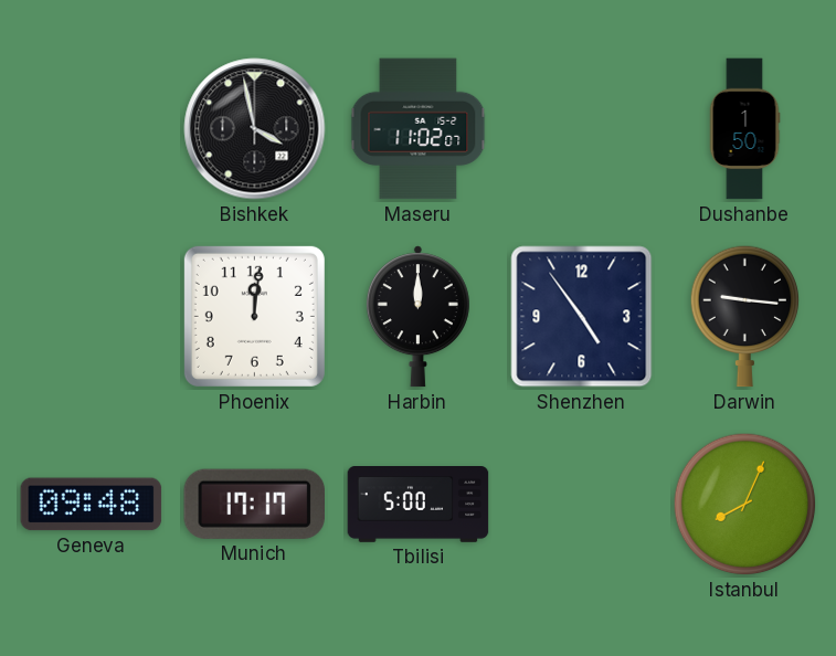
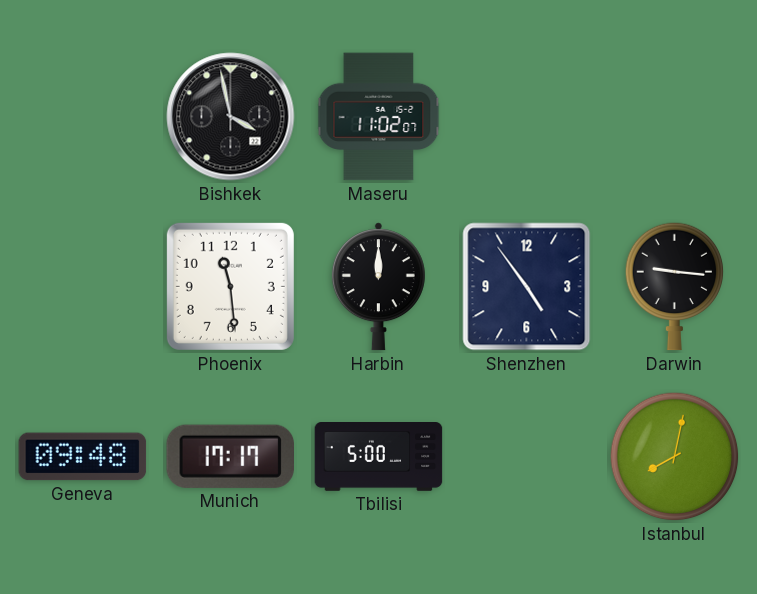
Dushanbe: 1:50 -> none (744, 129)
Phoenix: 12:01 -> 11:29 (230, 286)
Istanbul: 8:04 -> 8:02 (675, 457)
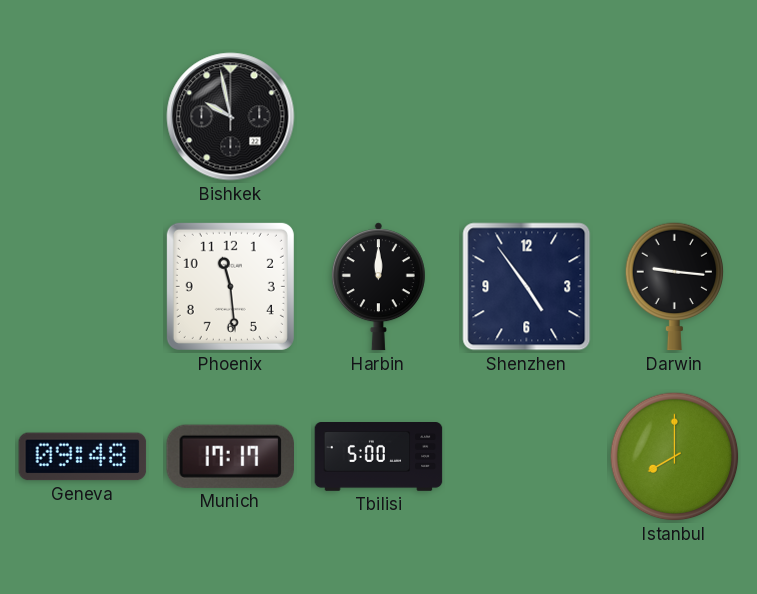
Bishkek: 3:58 -> 9:58 (231, 117)
Maseru: 11:02 -> none (379, 117)
Istanbul: 8:02 -> 8:00 (675, 457)
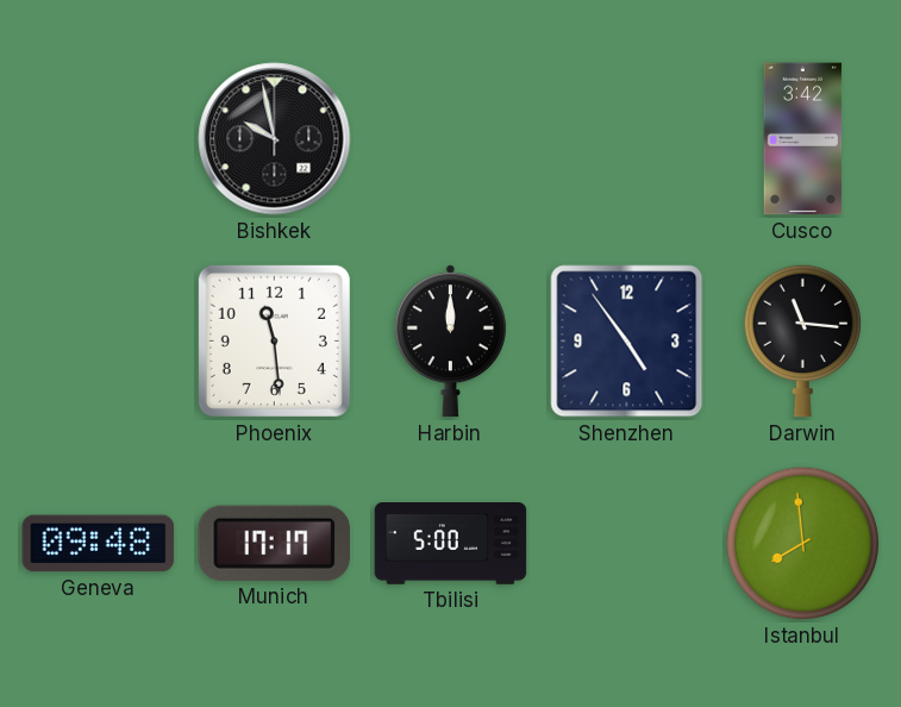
Cusco: none -> 3:42 (803, 139)
Darwin: 9:16 -> 11:16 (803, 340)
Istanbul: 8:00 -> 7:59 (803, 544)
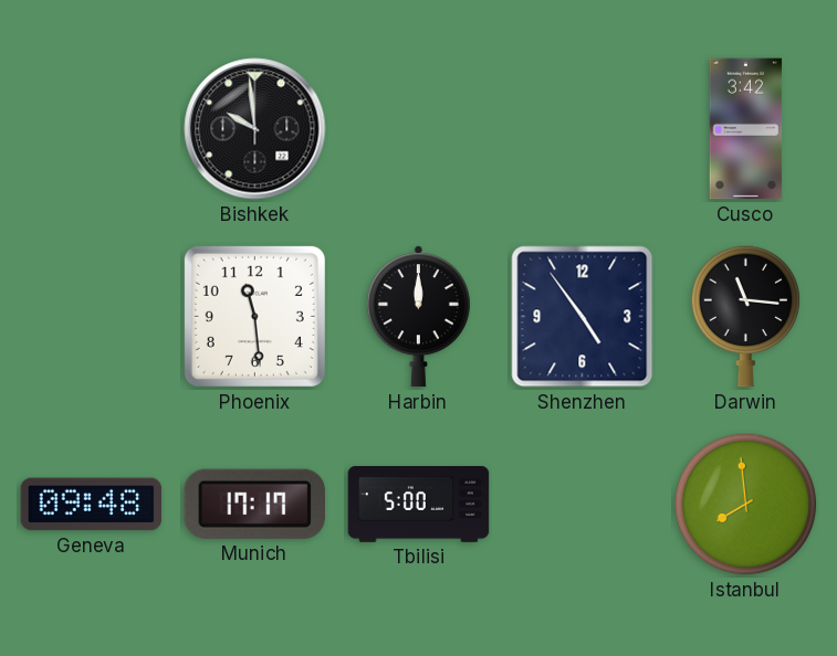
Bishkek: 9:58 -> 9:59 (255, 129)
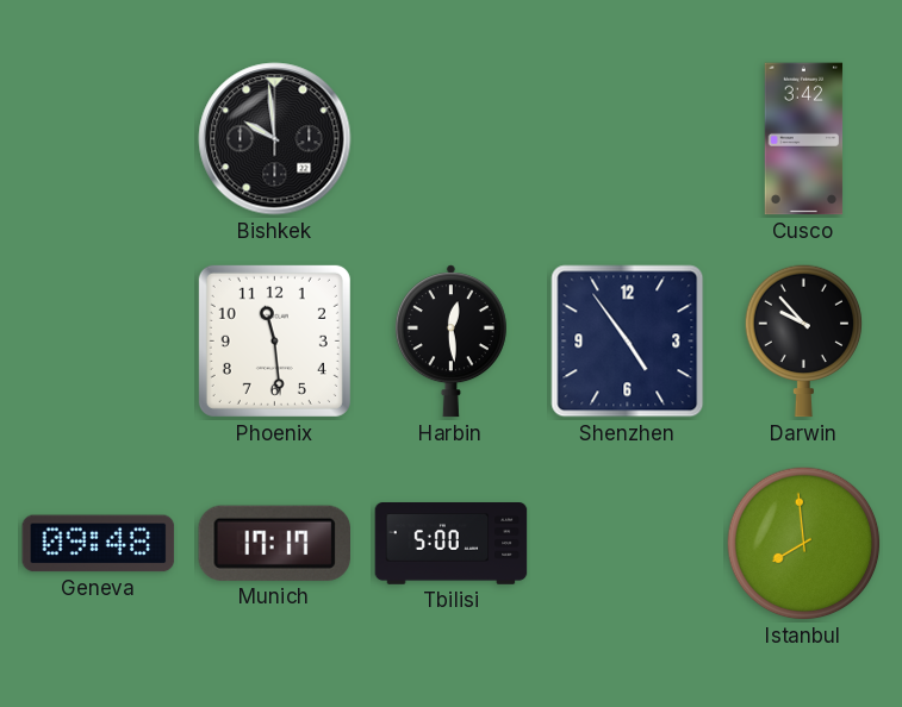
Harbin: 12:00 -> 12:29 (450, 342)
Darwin: 11:16 -> 9:53 (804, 340)
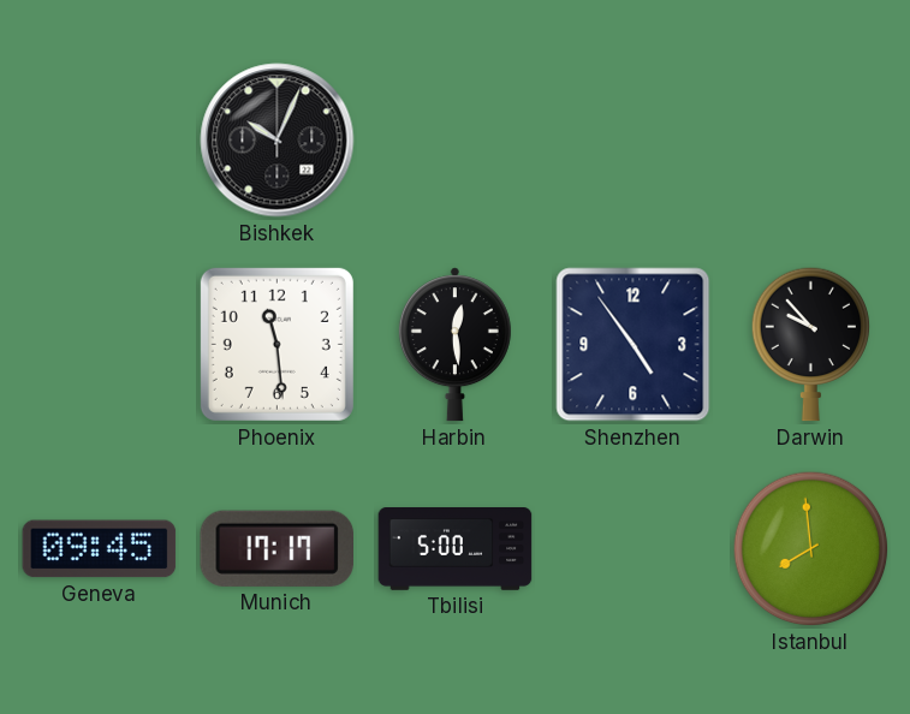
Bishkek: 9:59 -> 10:04 (278, 141)
Cusco: 3:42 -> none (804, 139)
Geneva: 09:48 -> 09:45 (100, 549)
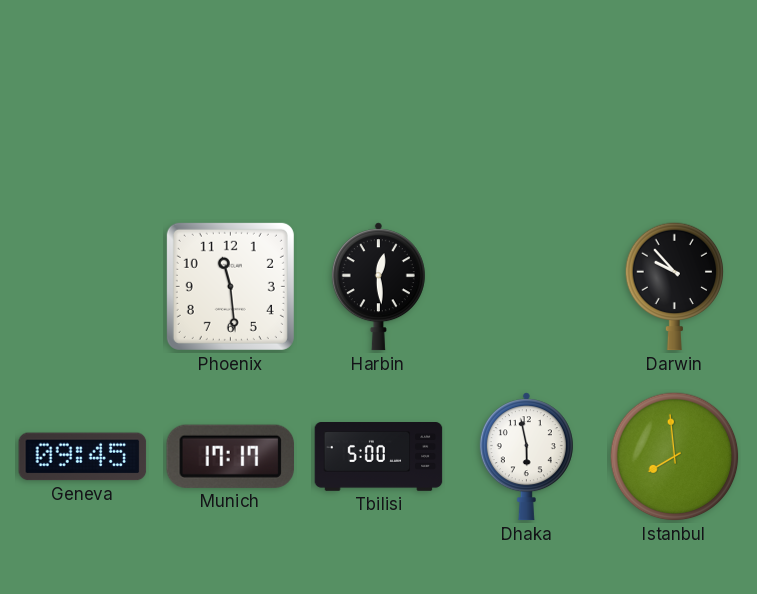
Bishkek: 10:04 -> none (278, 141)
Shenzhen: 4:54 -> none (634, 345)
Dhaka: none -> 5:58 (526, 457)
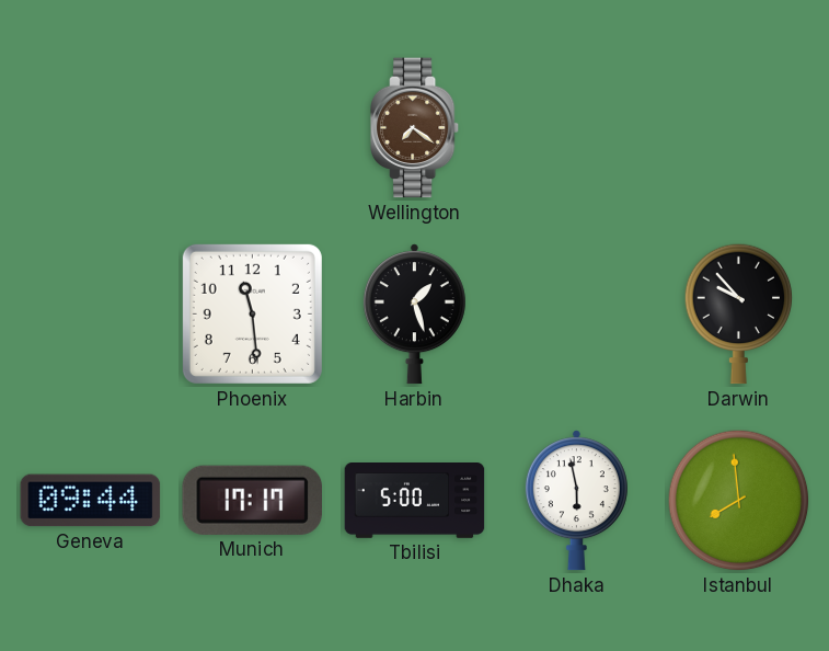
Wellington: none -> 7:21 (415, 128)
Harbin: 12:29 -> 1:27 (414, 315)
Geneva: 09:45 -> 09:44 (91, 501)
